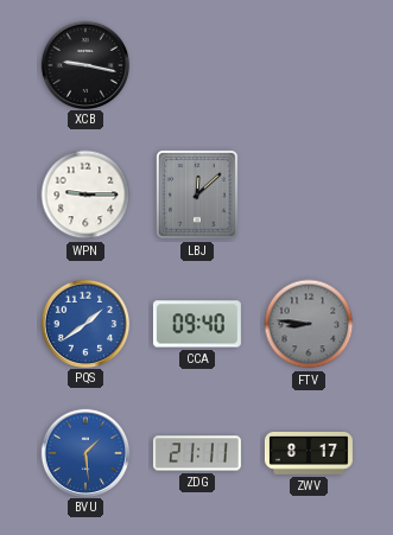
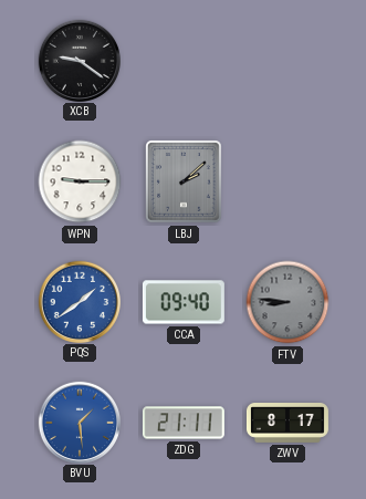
XCB: 9:17 -> 9:21 (79, 60)
LBJ: 12:08 -> 2:08 (184, 181)
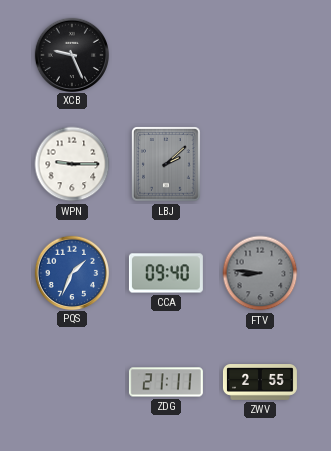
XCB: 9:21 -> 9:26 (71, 54)
PQS: 1:39 -> 1:34 (71, 272)
BVU: 1:29 -> none (79, 422)
ZWV: 8:17 -> 2:55 (260, 383)
